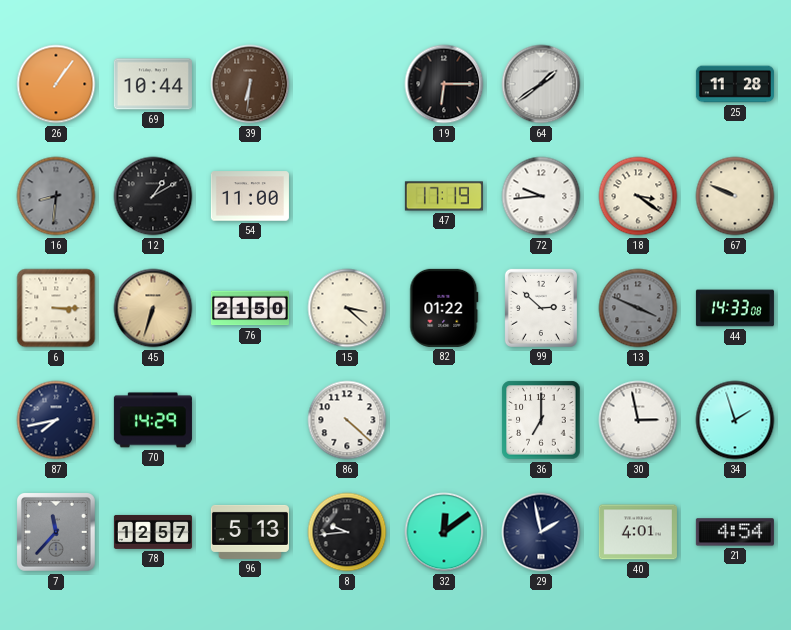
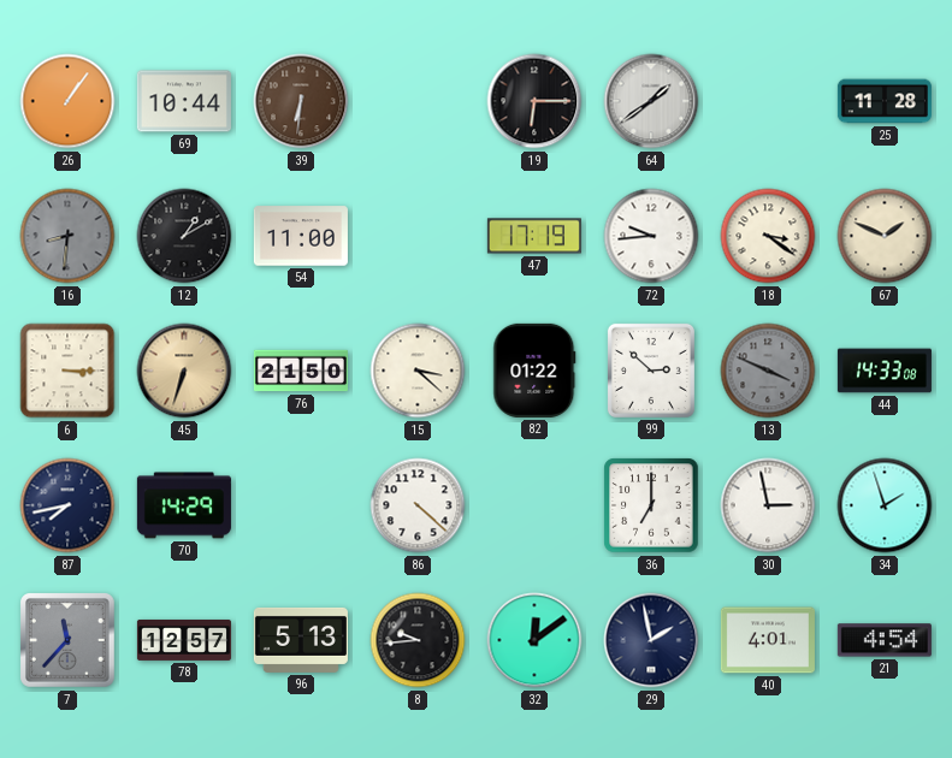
67: 9:49 -> 1:49 (885, 236)
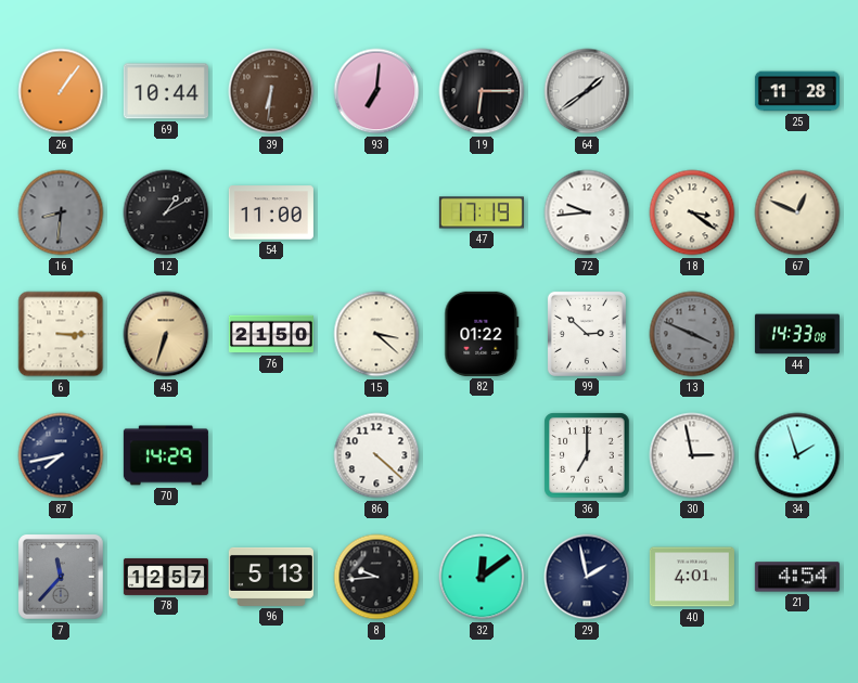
93: none -> 7:01 (376, 91)
67: 1:49 -> 12:49 (797, 212)
